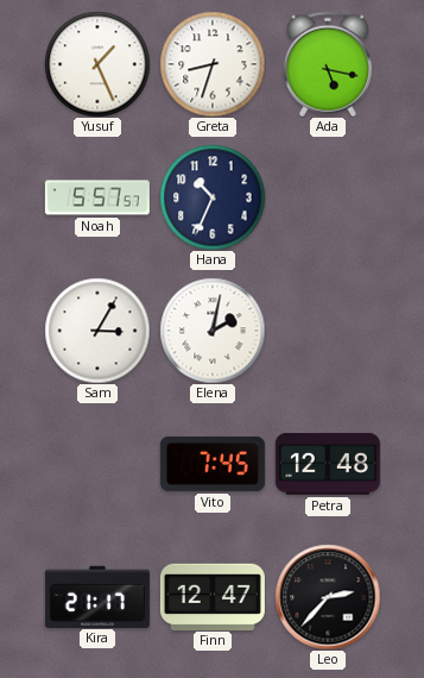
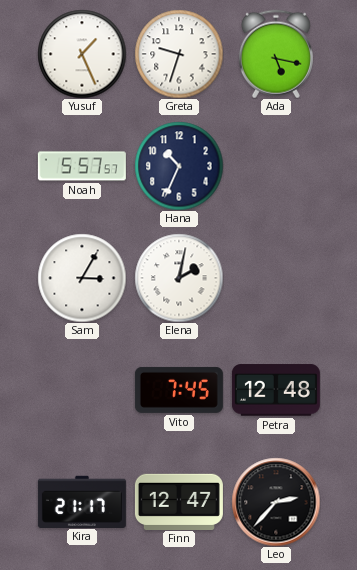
Greta: 8:33 -> 9:33 (179, 54)
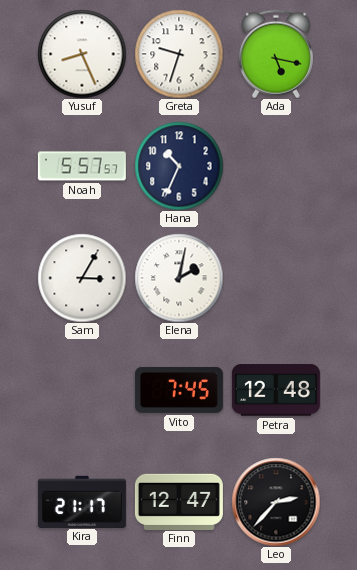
Yusuf: 1:26 -> 8:26 (82, 54)
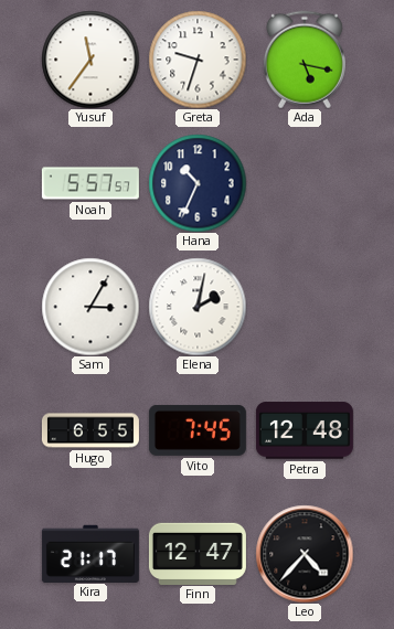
Yusuf: 8:26 -> 11:36 (90, 60)
Hugo: none -> 6:55 (90, 430)
Leo: 2:37 -> 4:37 (305, 554)
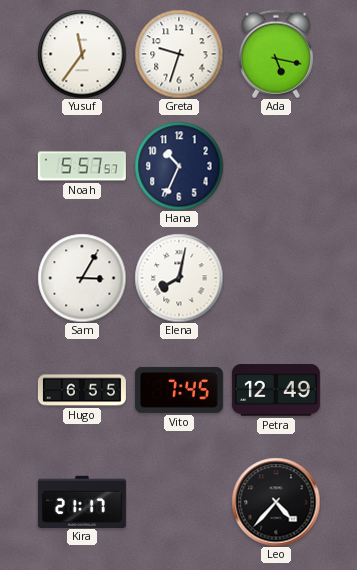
Elena: 2:02 -> 8:02 (179, 278)
Petra: 12:48 -> 12:49 (276, 390)
Finn: 12:47 -> none (198, 553)
